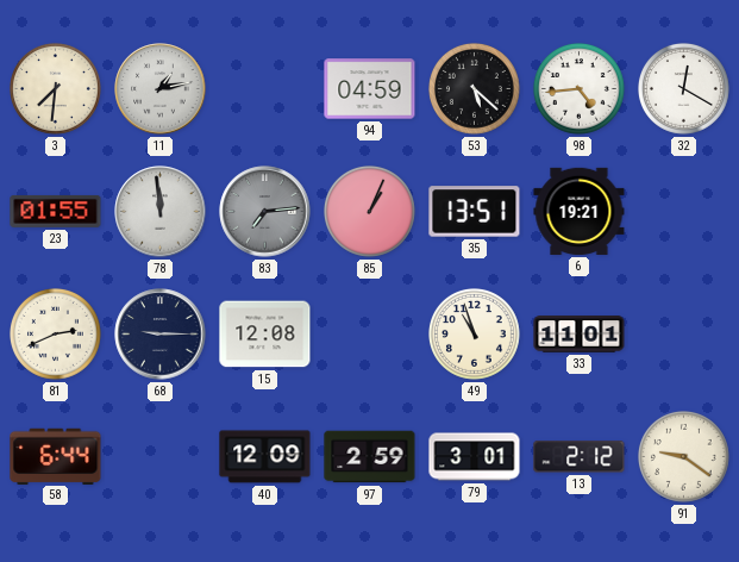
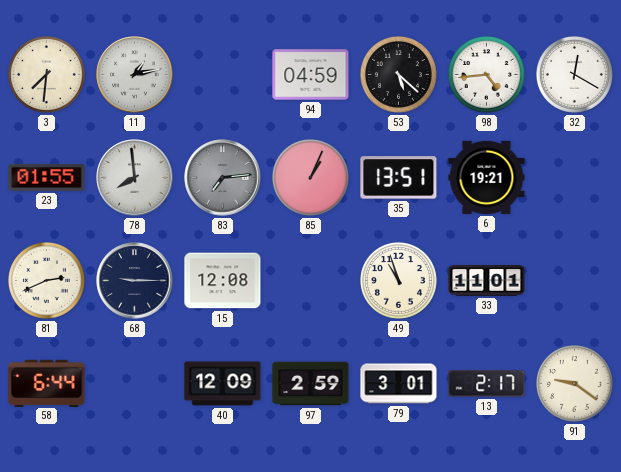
78: 11:59 -> 7:59 (135, 178)
13: 2:12 -> 2:17 (487, 384)
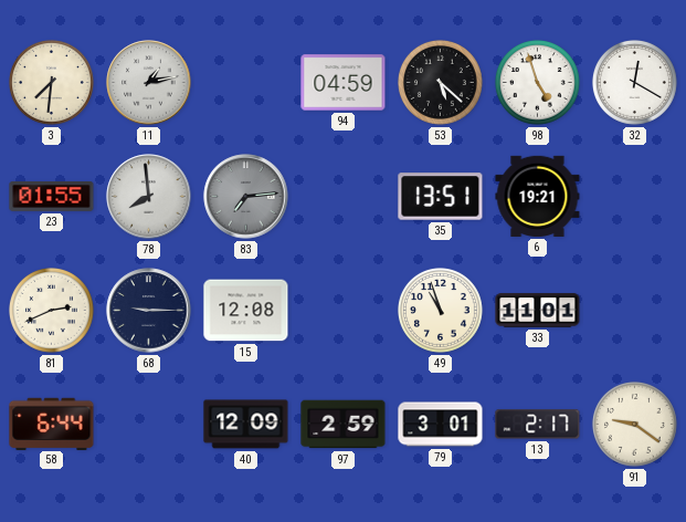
98: 4:44 -> 4:57 (538, 83)
85: 1:04 -> none (311, 178)
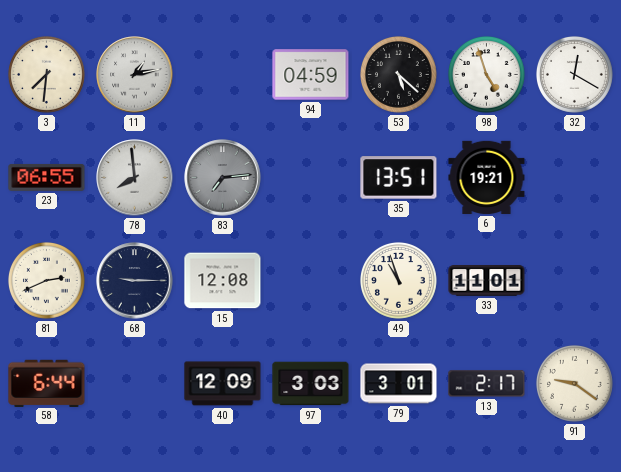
23: 01:55 -> 06:55 (47, 177)
97: 2:59 -> 3:03 (311, 384)
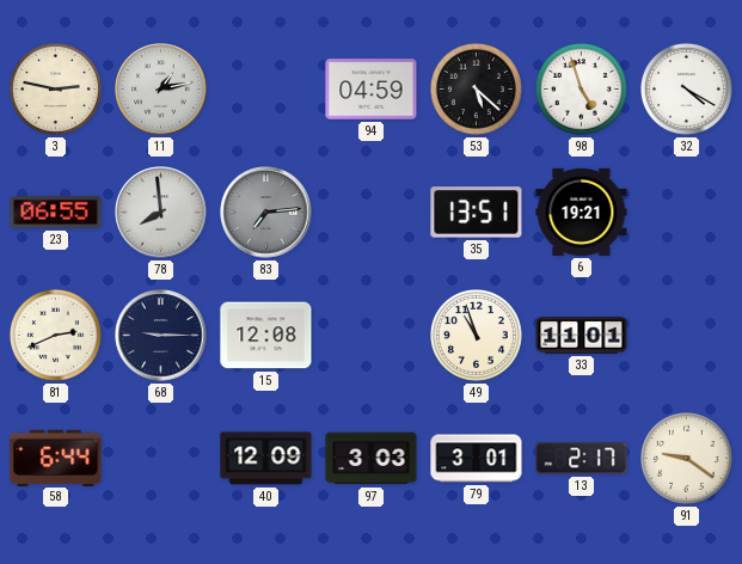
3: 7:31 -> 2:47 (56, 90)
32: 12:20 -> 4:20 (687, 90)
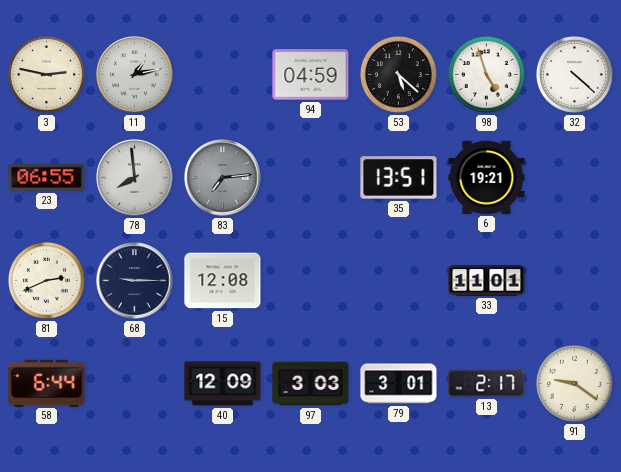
32: 4:20 -> 4:22 (575, 75)
49: 10:57 -> none (477, 336)
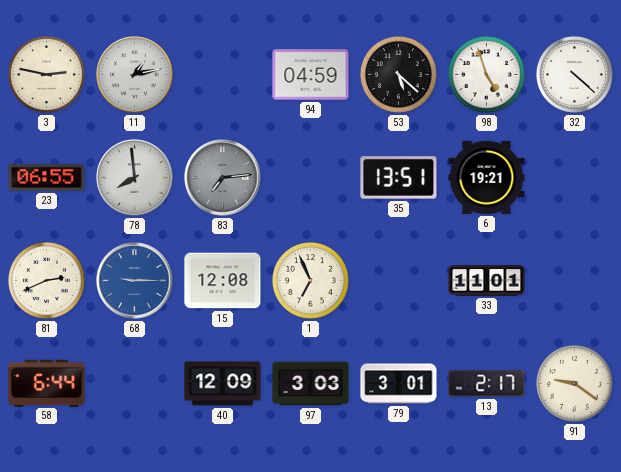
68 dial: navy -> blue (135, 281)
1: none -> 6:56 (311, 281)
